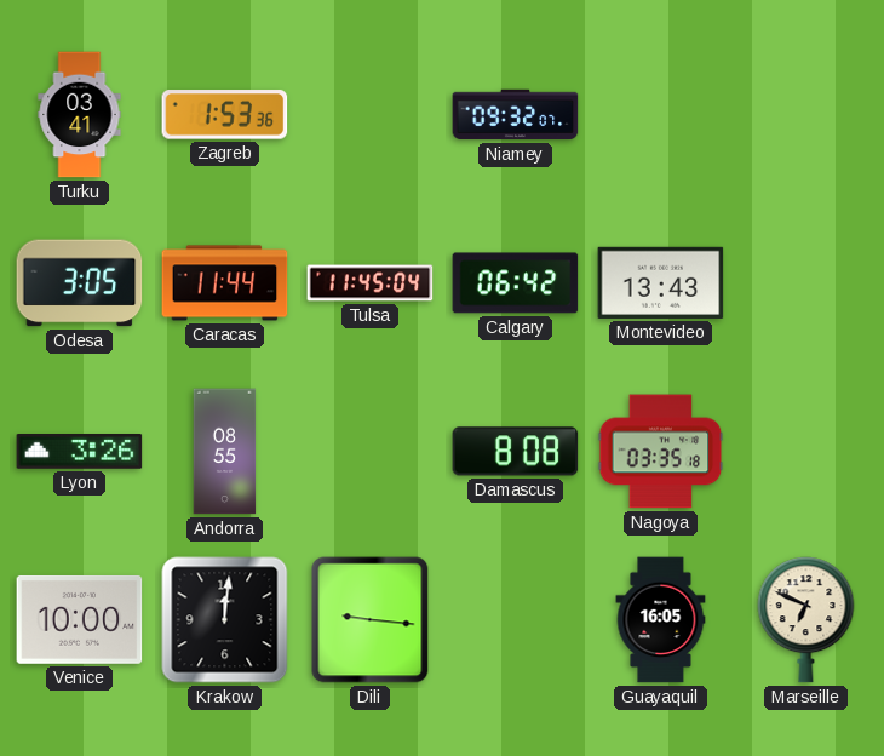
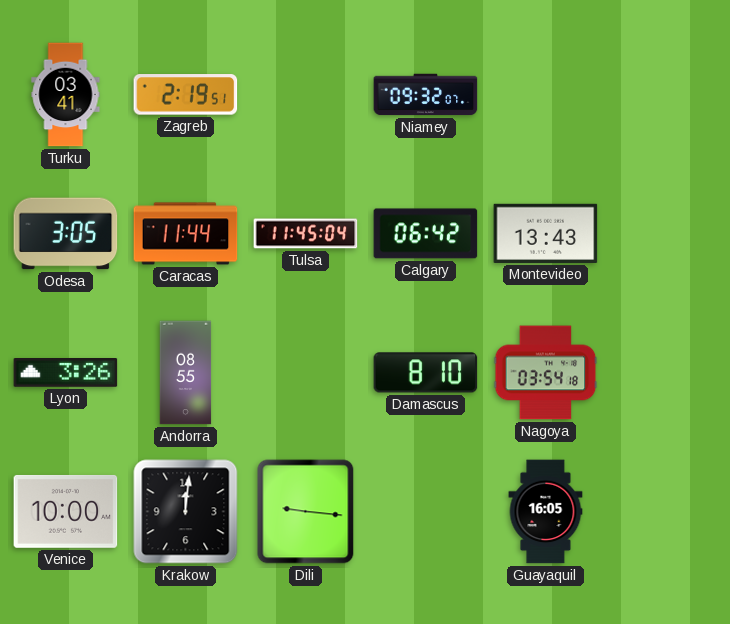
Zagreb: 1:53 -> 2:19 (186, 95)
Damascus: 8:08 -> 8:10 (426, 373)
Nagoya: 03:35 -> 03:54 (546, 373)
Marseille: 6:49 -> none (806, 620)
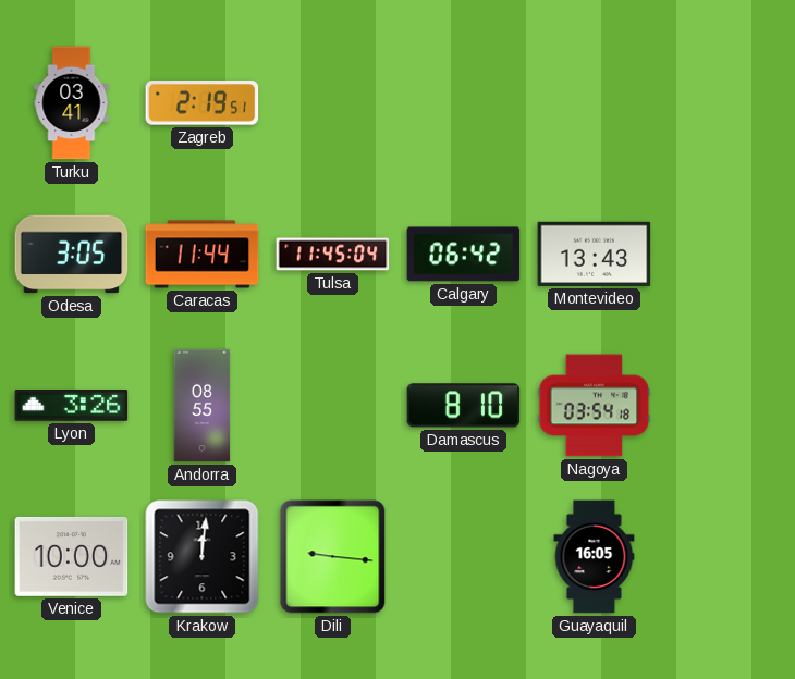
Niamey: 09:32 -> none (426, 95)
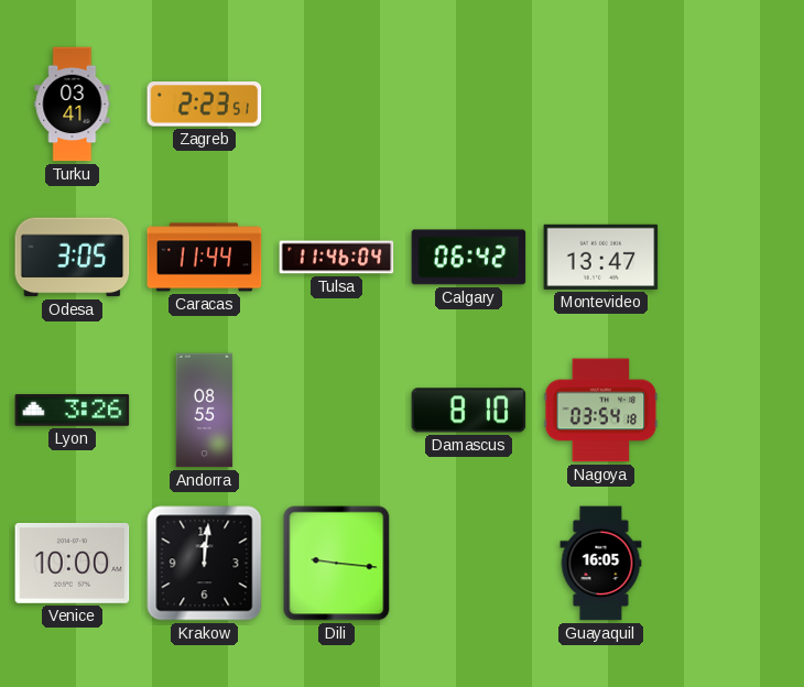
Zagreb: 2:19 -> 2:23 (205, 105)
Tulsa: 11:45 -> 11:46 (337, 258)
Montevideo: 13:43 -> 13:47 (601, 257)
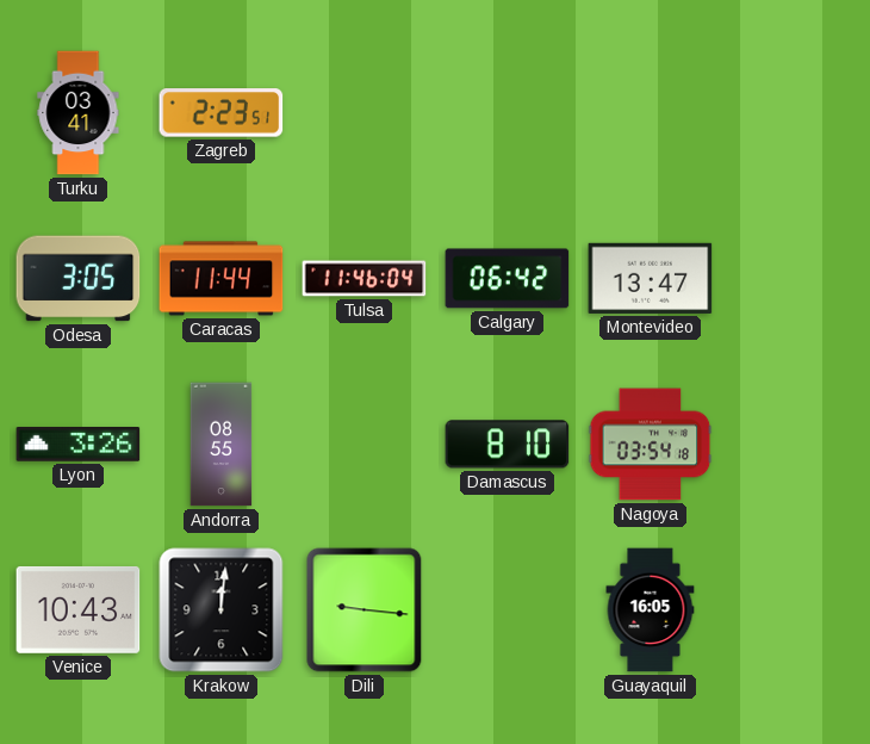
Venice: 10:00 -> 10:43 (79, 609)
